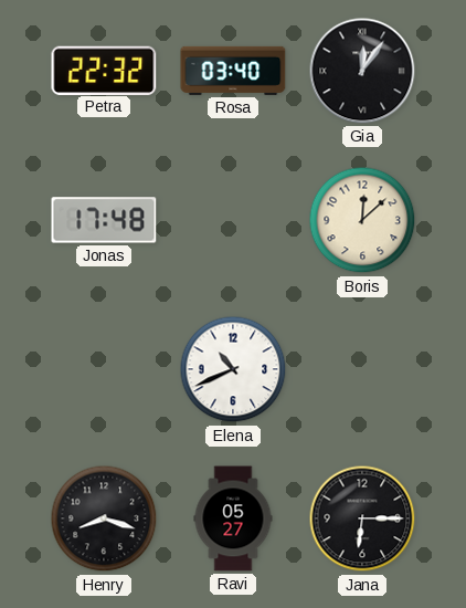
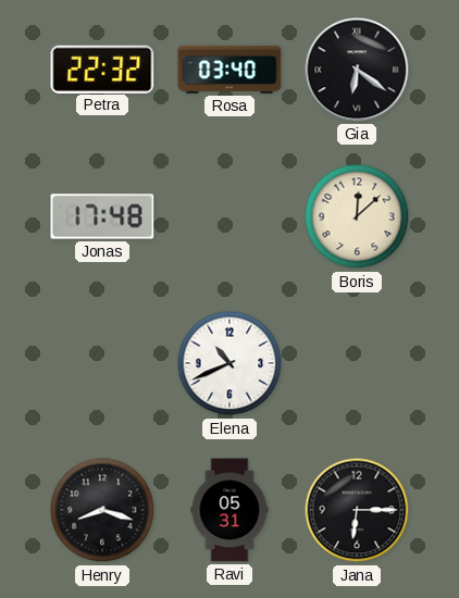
Gia: 12:06 -> 6:21 (357, 70)
Ravi: 05:27 -> 05:31 (230, 510)
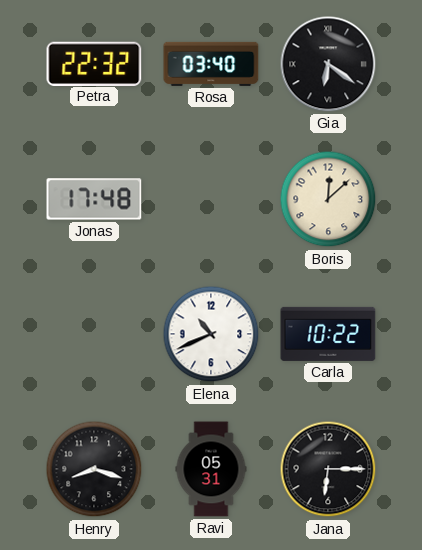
Carla: none -> 10:22 (328, 334)
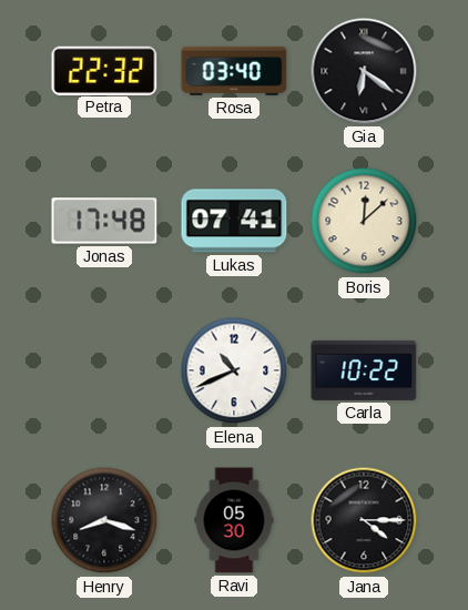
Lukas: none -> 07:41 (234, 221)
Ravi: 05:31 -> 05:30 (234, 520)
Jana: 6:15 -> 4:15 (364, 520)
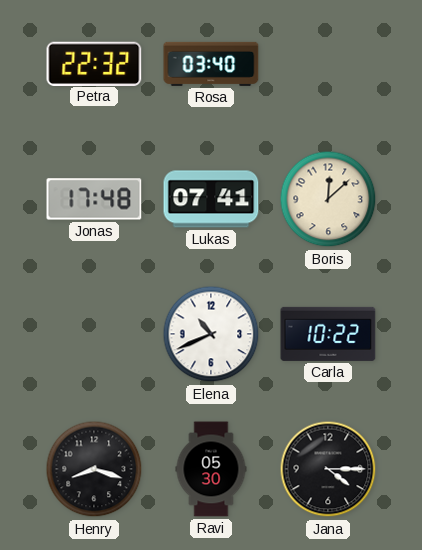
Gia: 6:21 -> none (364, 71)
